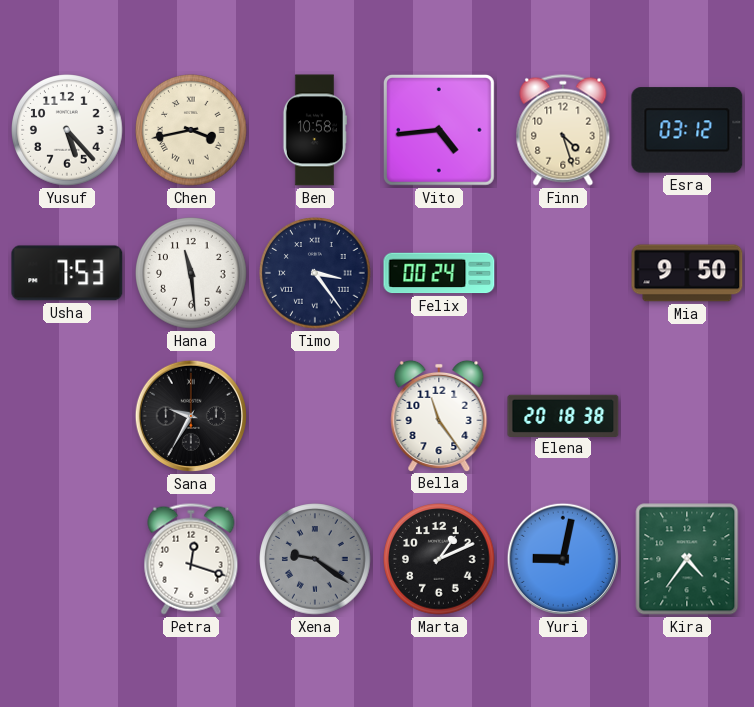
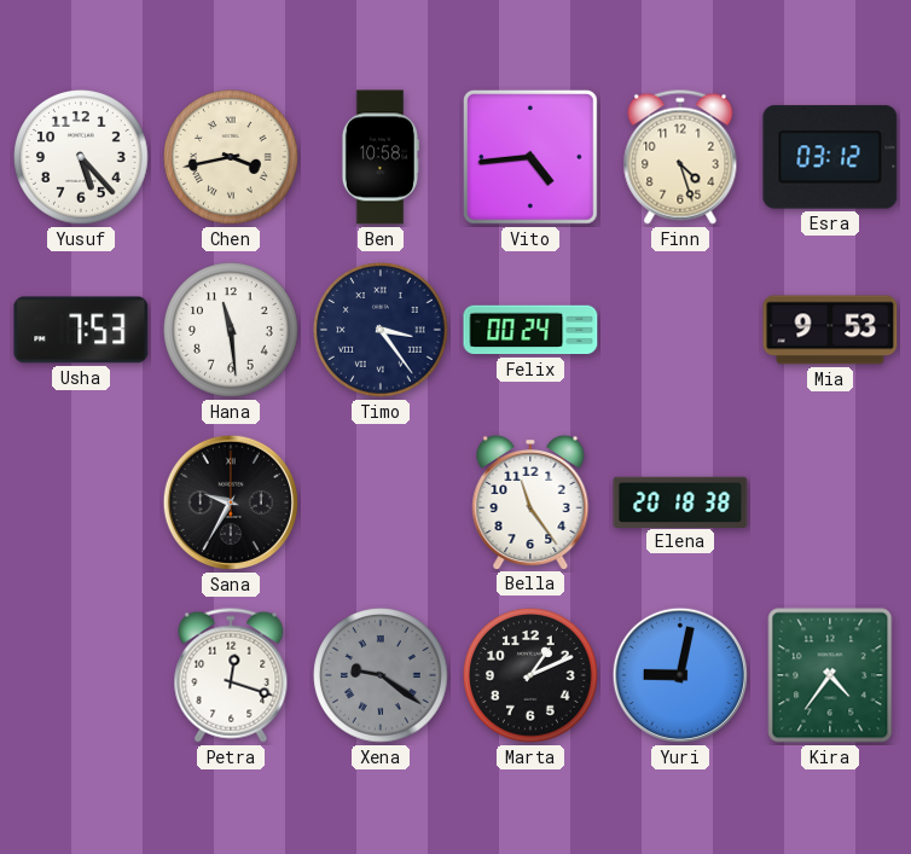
Mia: 9:50 -> 9:53 (830, 330)
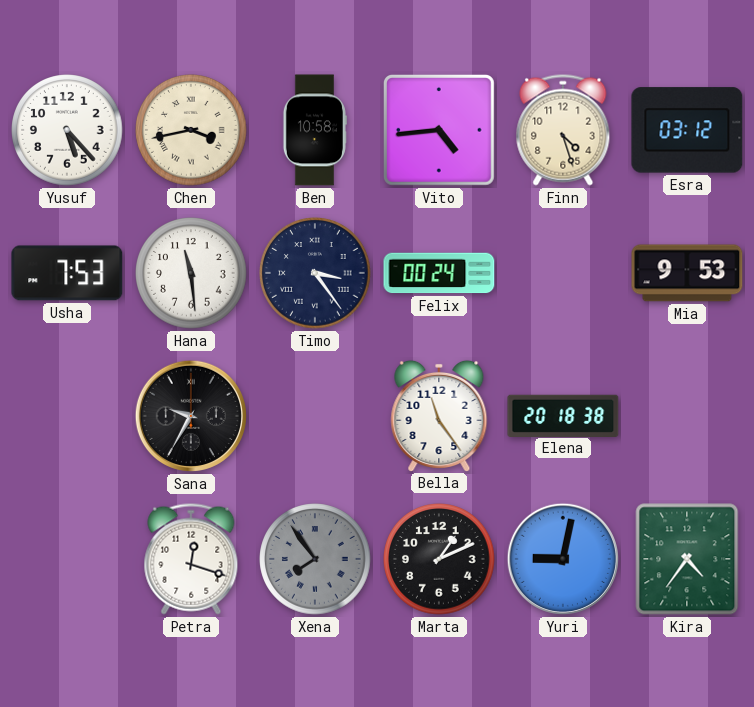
Xena: 9:21 -> 7:54 (315, 559)
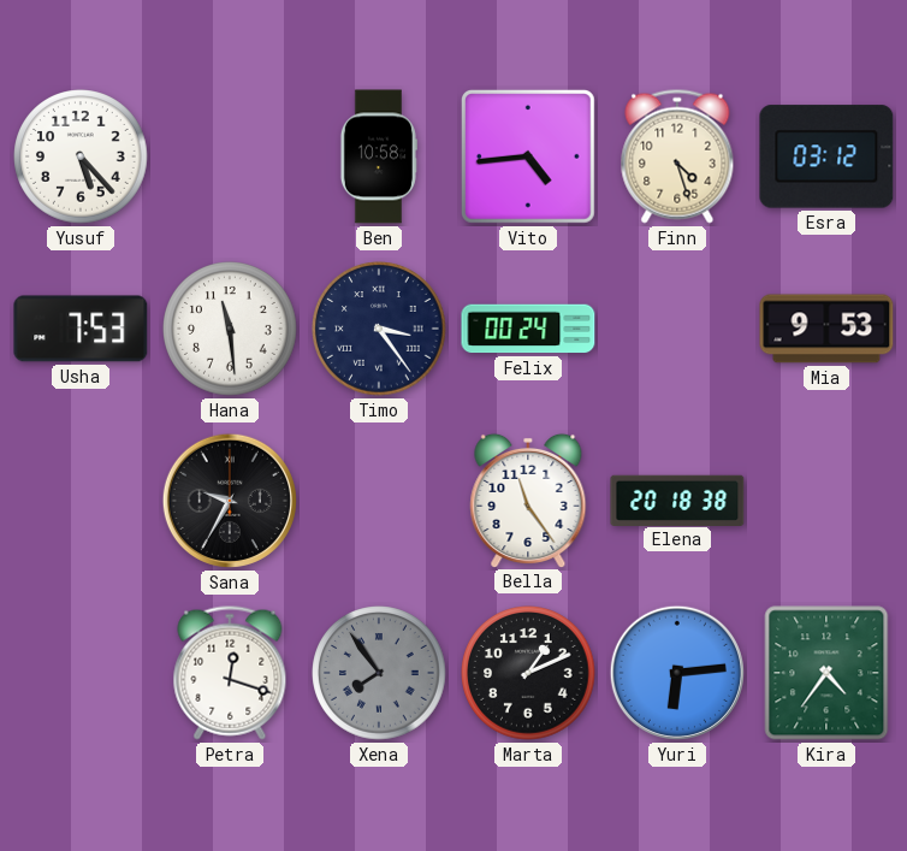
Chen: 3:43 -> none (191, 130)
Yuri: 9:02 -> 6:14 (677, 673)
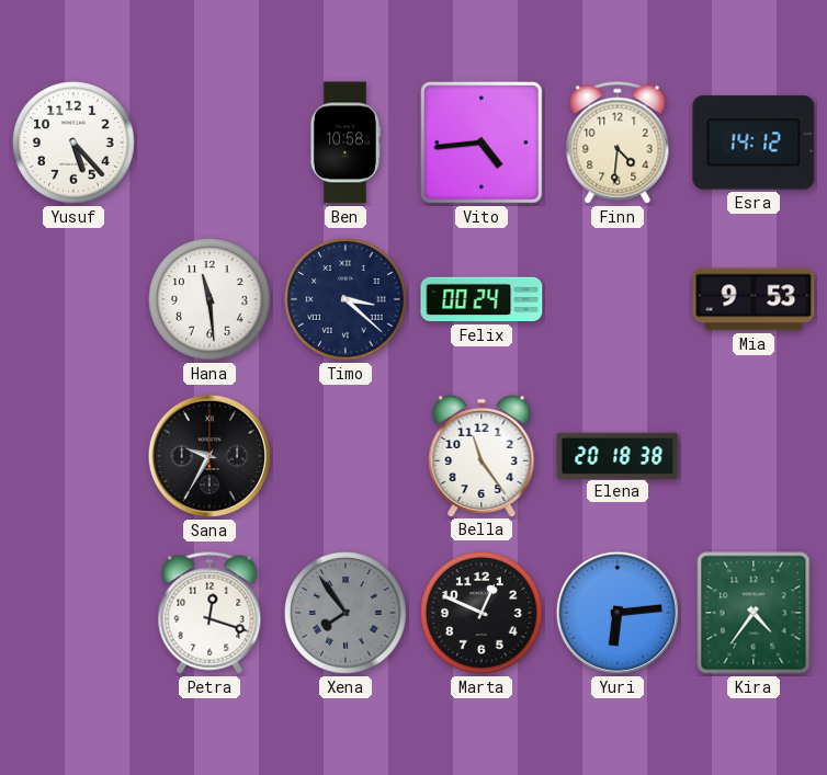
Finn: 4:27 -> 4:31 (618, 143)
Esra: 03:12 -> 14:12 (754, 143)
Usha: 7:53 -> none (81, 329)
Timo: 3:24 -> 3:22 (345, 299)
Marta: 1:11 -> 12:49 (482, 613)
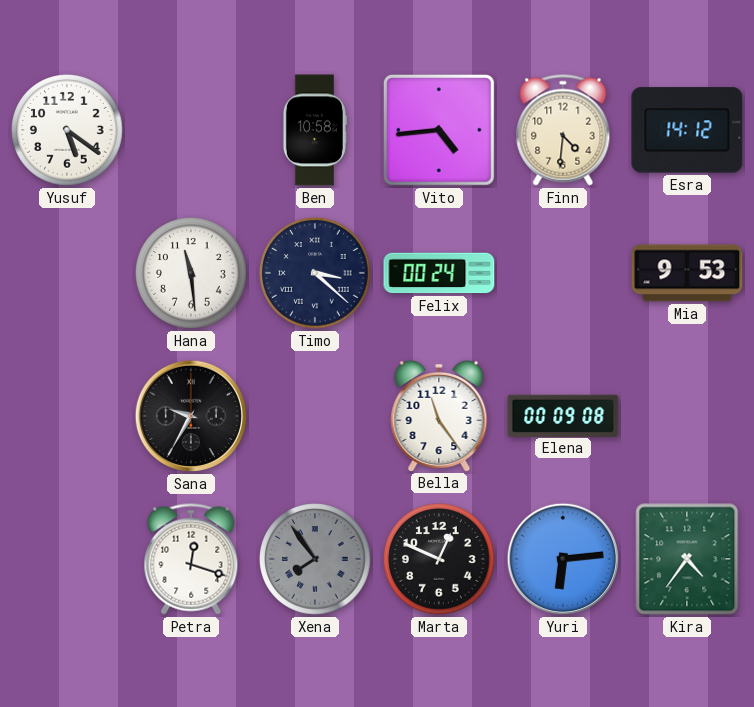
Yusuf: 5:23 -> 5:21 (67, 130)
Elena: 20:18 -> 00:09 (563, 415)
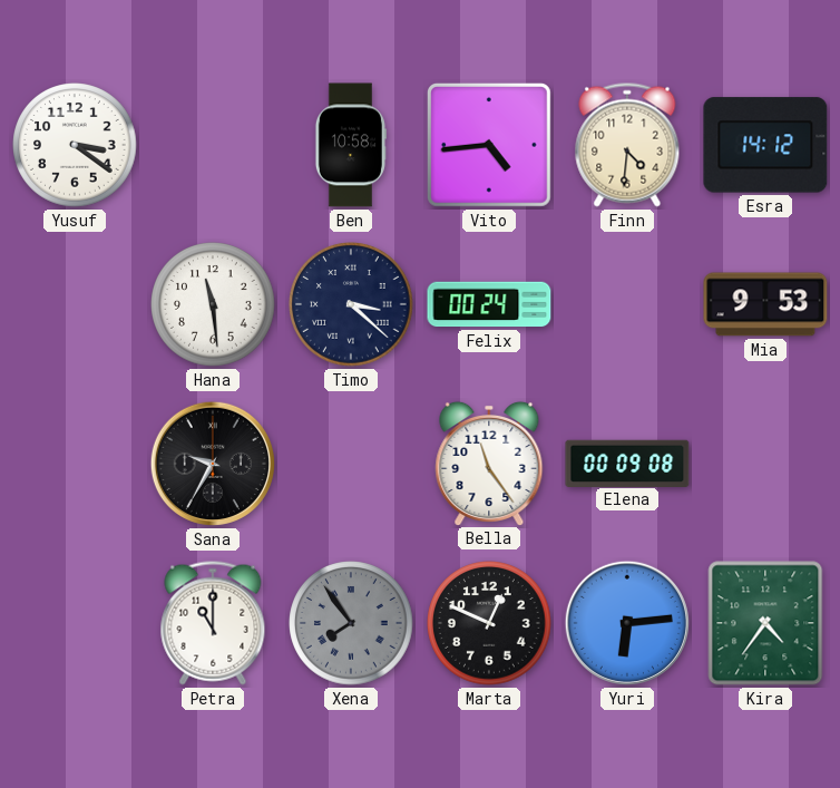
Yusuf: 5:21 -> 3:21 (75, 145)
Petra: 12:18 -> 11:00 (213, 623)
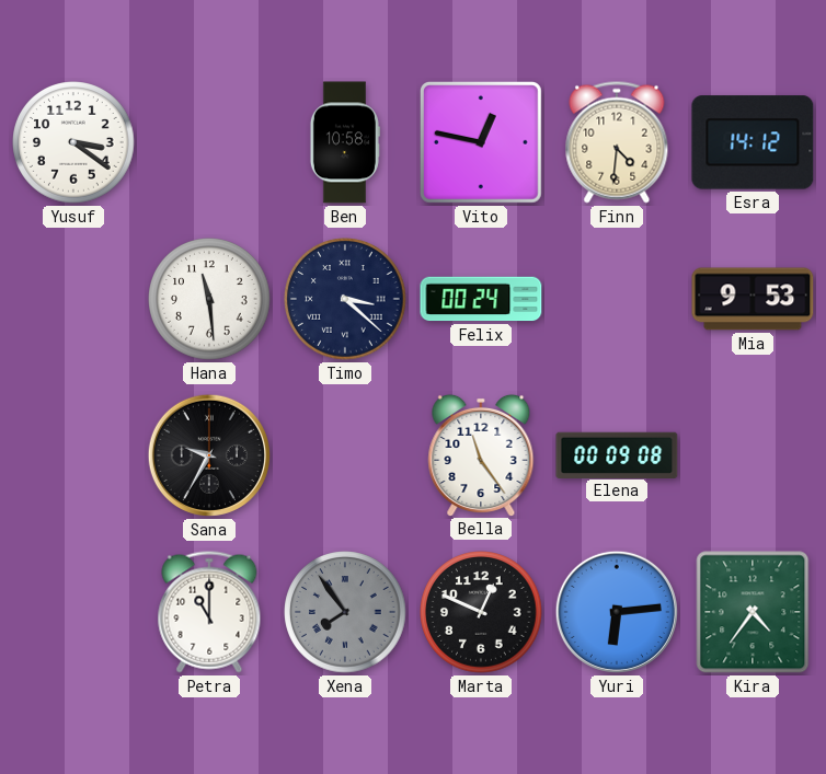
Vito: 4:44 -> 12:47 (481, 142)
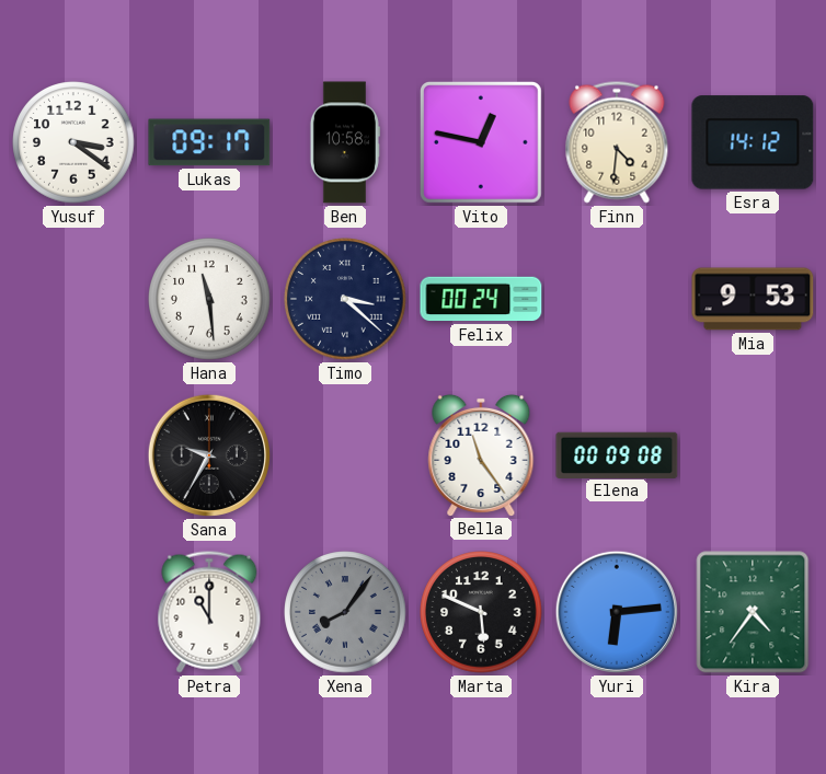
Lukas: none -> 09:17 (209, 142)
Xena: 7:54 -> 8:06 (345, 612)
Marta: 12:49 -> 5:49 (481, 612)
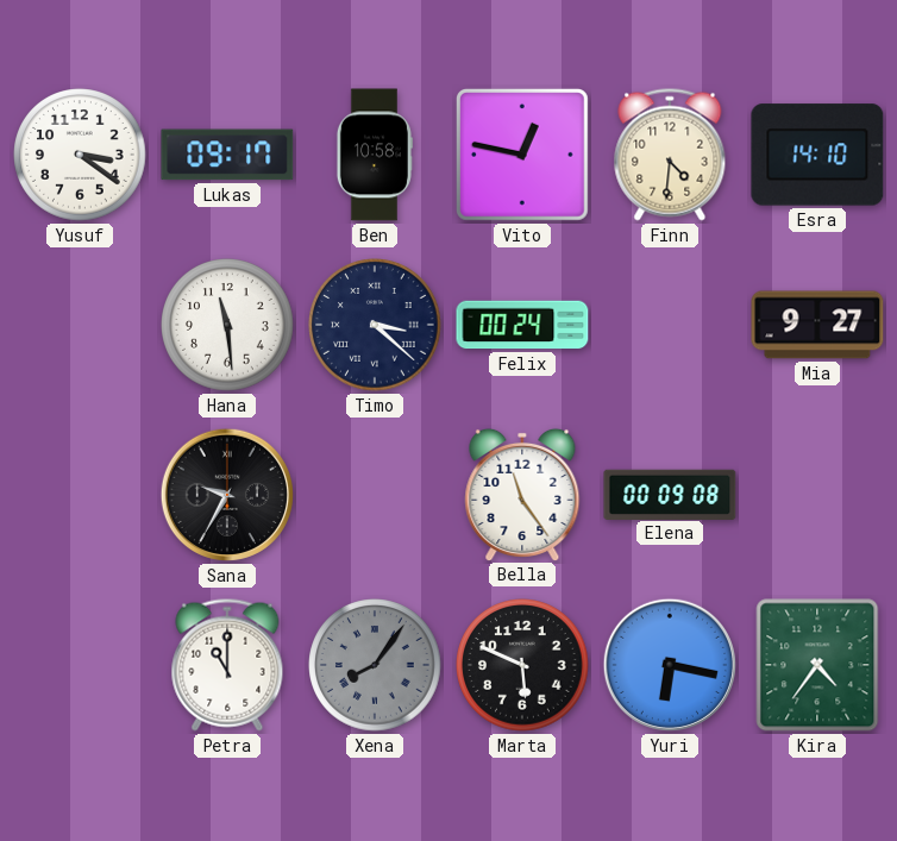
Esra: 14:12 -> 14:10 (817, 155)
Mia: 9:53 -> 9:27 (817, 325)
Yuri: 6:14 -> 6:17 (670, 665)
